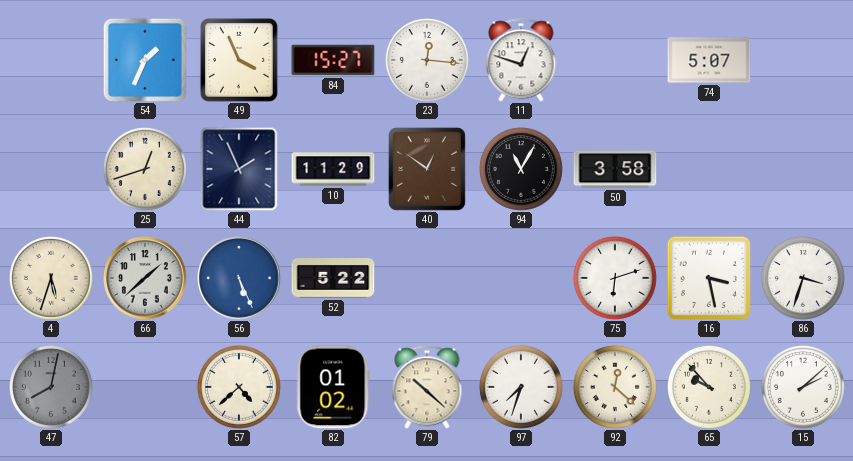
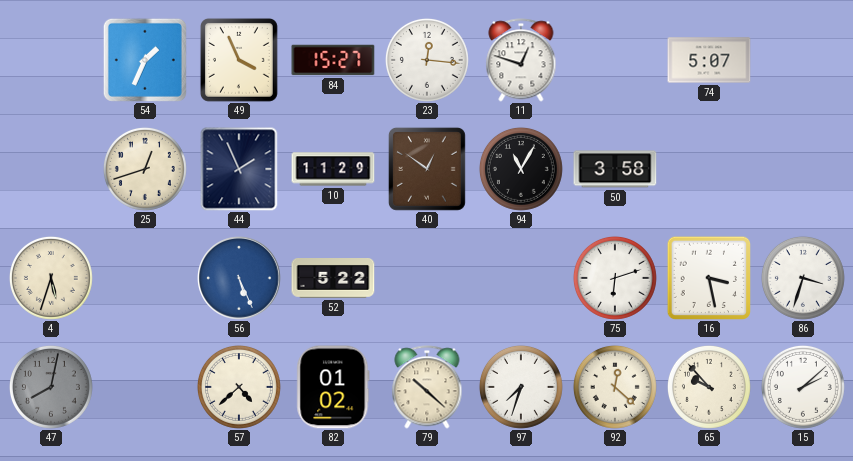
66: 1:38 -> none (145, 278)
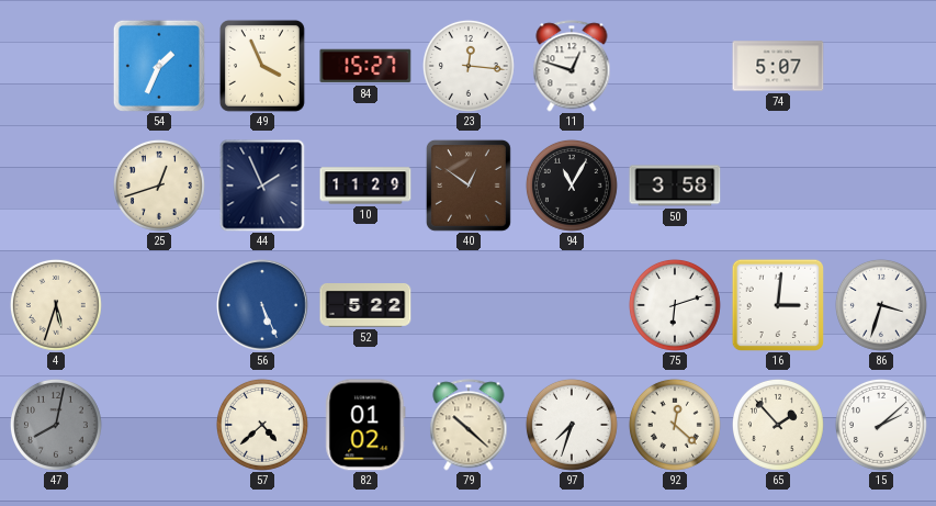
16: 3:28 -> 3:01 (778, 305)
65: 9:53 -> 1:53 (778, 425)
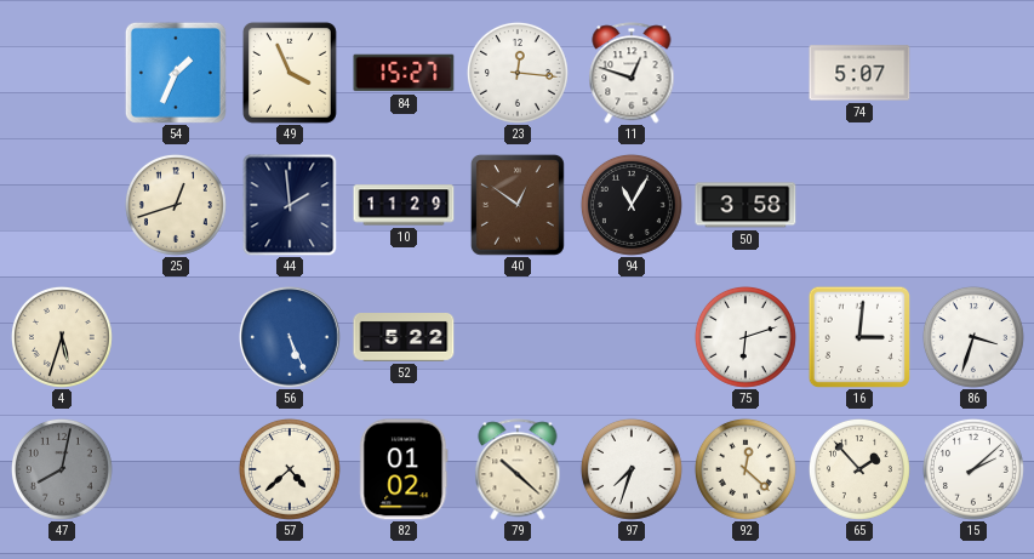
44: 1:56 -> 1:59 (290, 205)
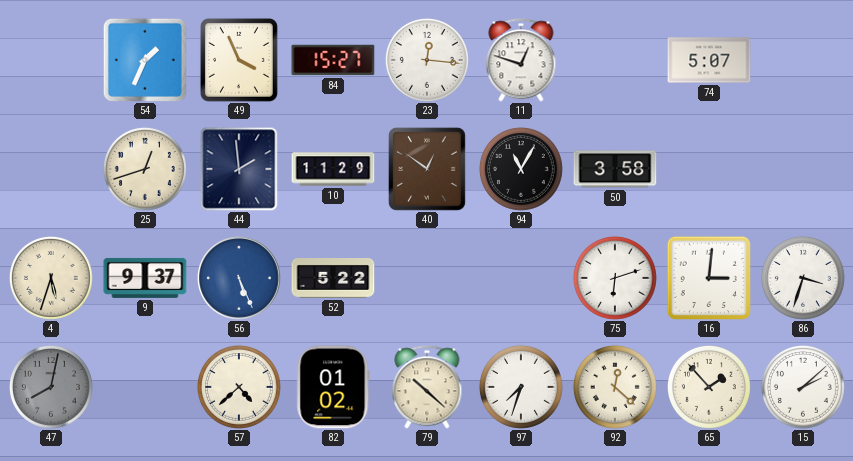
9: none -> 9:37 (145, 278)
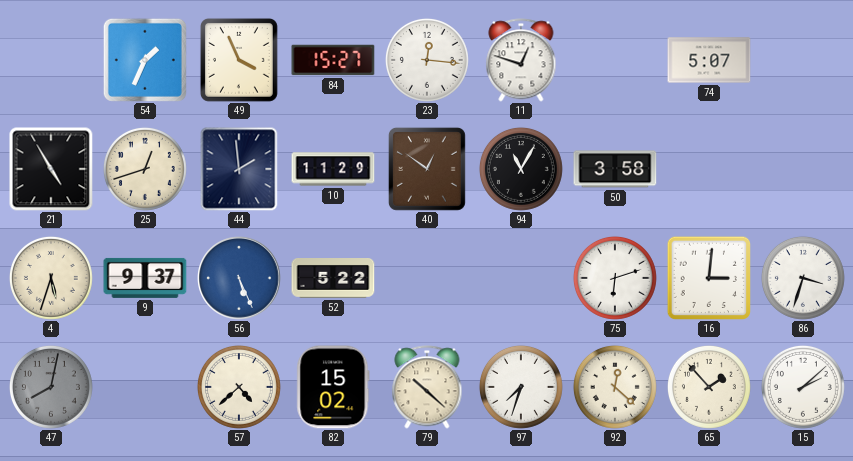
21: none -> 4:55 (51, 169)
82: 01:02 -> 15:02 (333, 387)
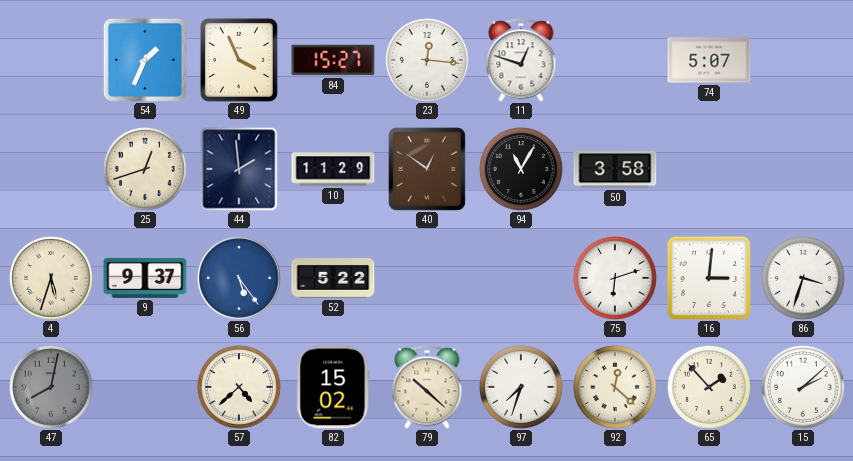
21: 4:55 -> none (51, 169)
56: 5:26 -> 5:24 (239, 278)
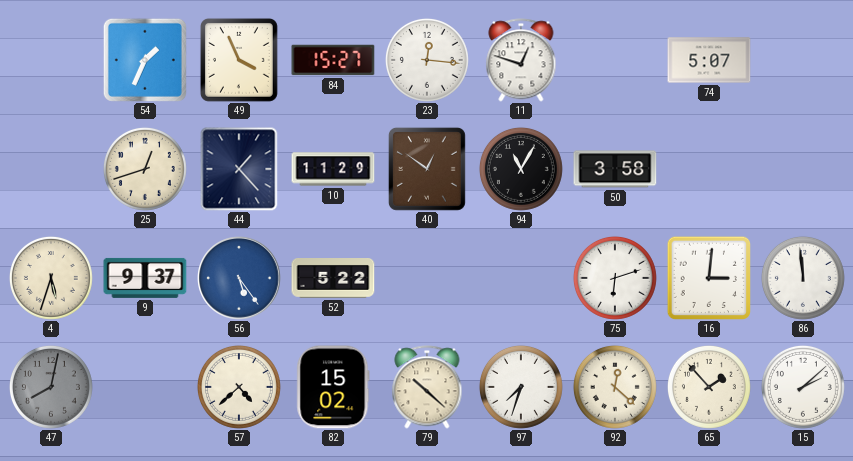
44: 1:59 -> 1:23 (239, 169)
86: 3:33 -> 11:59 (803, 278)
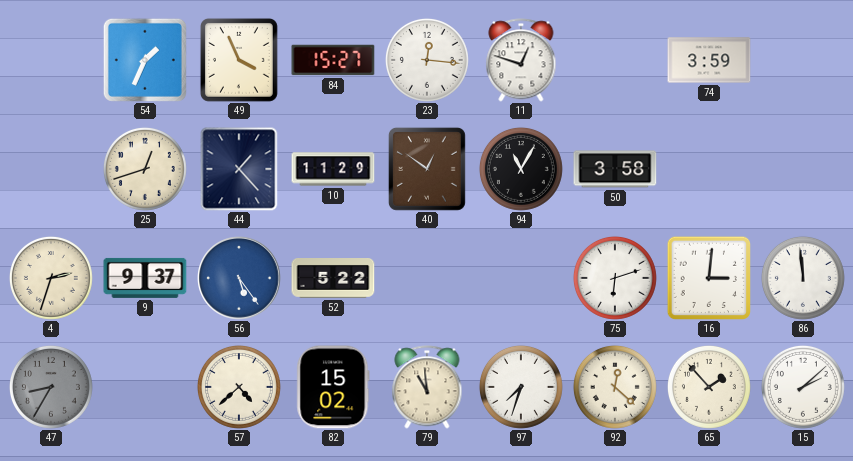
74: 5:07 -> 3:59 (709, 60)
4: 5:33 -> 2:33 (51, 278)
47: 8:02 -> 8:35 (51, 387)
79: 10:22 -> 10:59 (427, 387)
